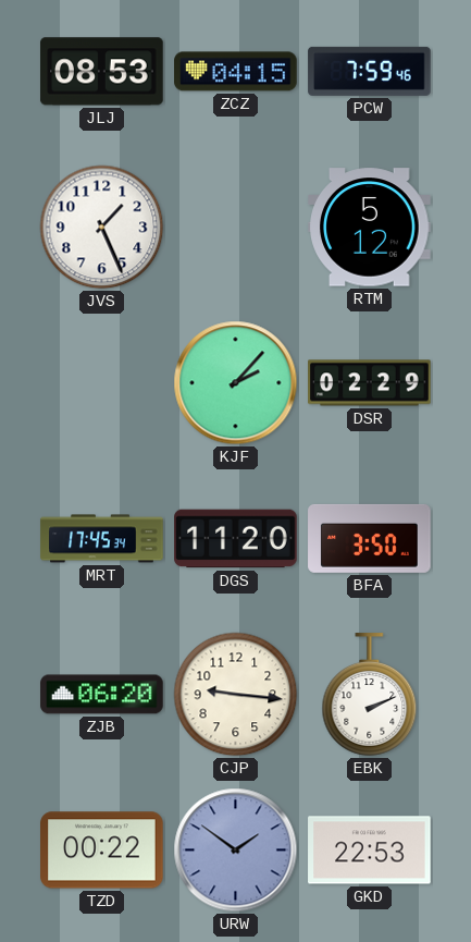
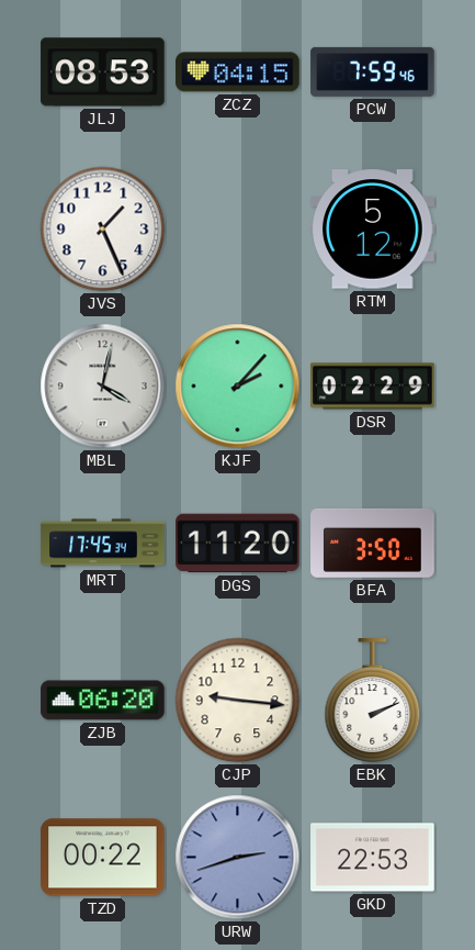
MBL: none -> 4:02 (103, 387)
URW: 1:51 -> 2:42 (238, 858)
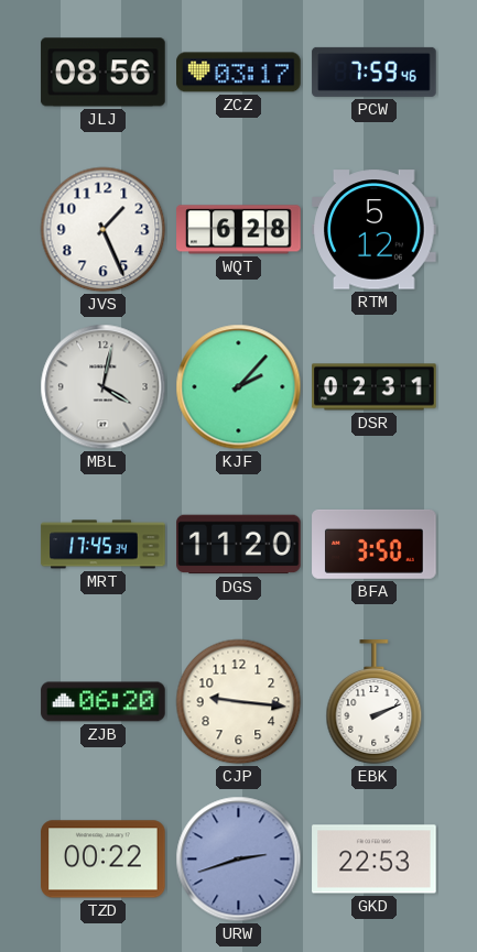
JLJ: 08:53 -> 08:56 (104, 73)
ZCZ: 04:15 -> 03:17 (239, 73)
WQT: none -> 6:28 (239, 230)
DSR: 02:29 -> 02:31 (375, 387)
